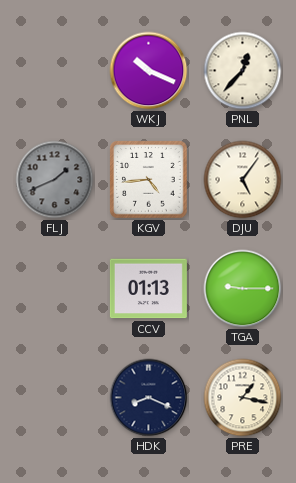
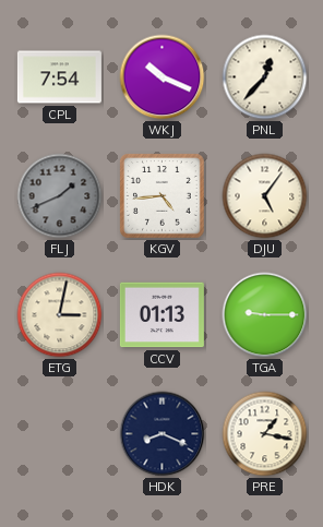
CPL: none -> 7:54 (59, 77)
ETG: none -> 3:02 (60, 315)
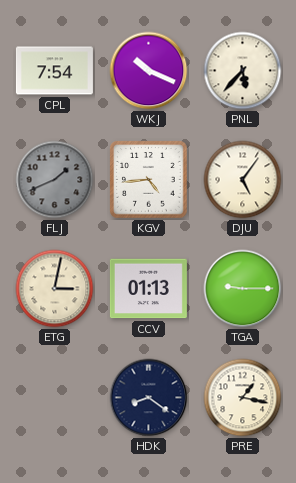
PNL: 12:37 -> 5:37 (243, 71)
HDK: 8:19 -> 8:21 (149, 398)
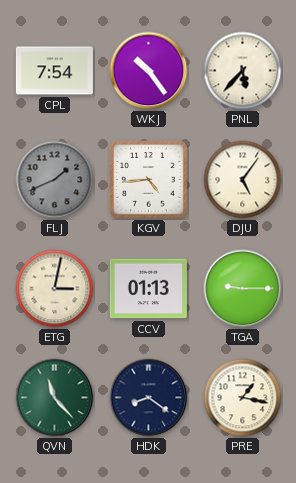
WKJ: 10:19 -> 10:24 (149, 71)
QVN: none -> 11:23 (55, 398)
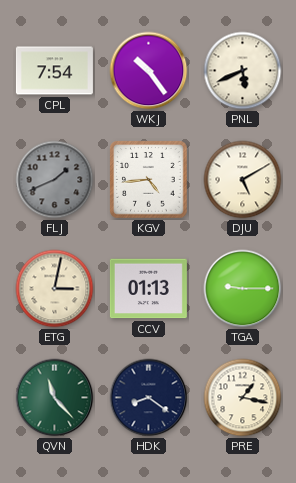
PNL: 5:37 -> 5:41 (243, 71)
DJU: 5:06 -> 5:10 (243, 180)
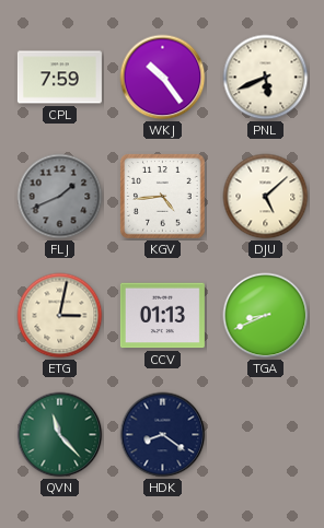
CPL: 7:54 -> 7:59 (59, 78)
DJU: 5:10 -> 5:08 (266, 197)
TGA: 9:15 -> 8:41 (266, 316)
PRE: 1:17 -> none (243, 398)
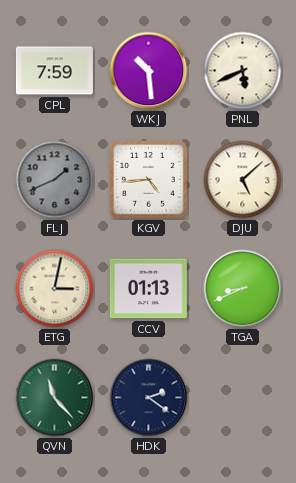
WKJ: 10:24 -> 10:29 (149, 71)
HDK: 8:21 -> 2:21 (149, 398)
